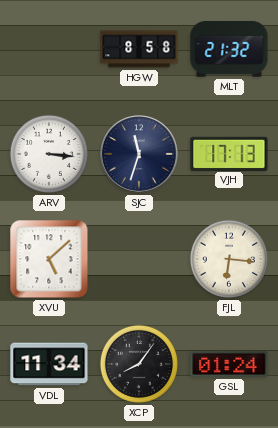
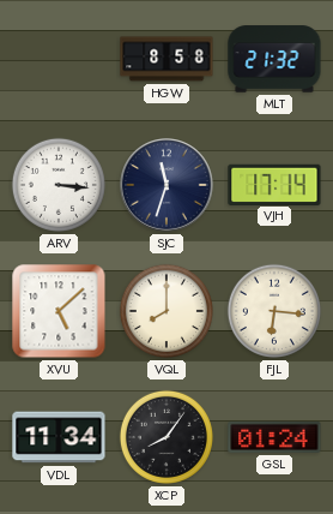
VJH: 17:13 -> 17:14 (274, 184)
VQL: none -> 8:00 (166, 311)
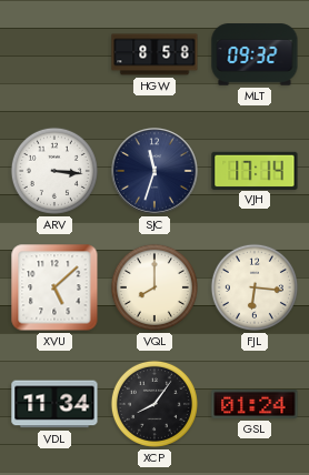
MLT: 21:32 -> 09:32 (255, 54)
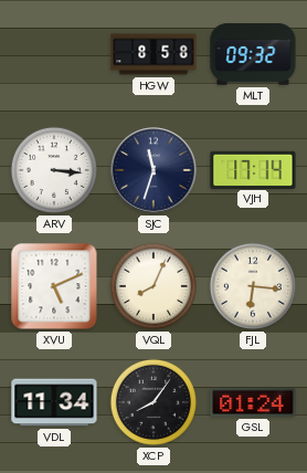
XVU: 5:08 -> 5:11 (54, 286)
VQL: 8:00 -> 8:04 (153, 286)
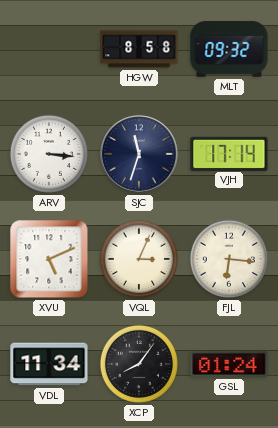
VQL: 8:04 -> 3:04 (139, 259)
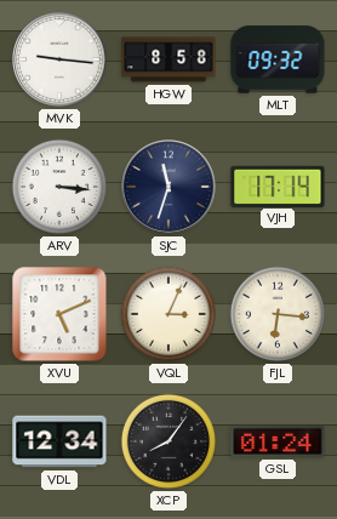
MVK: none -> 9:16 (61, 61)
VDL: 11:34 -> 12:34 (59, 441)
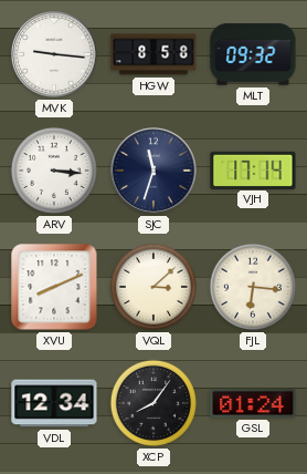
XVU: 5:11 -> 8:11 (54, 287)
VQL: 3:04 -> 3:08 (153, 287)
